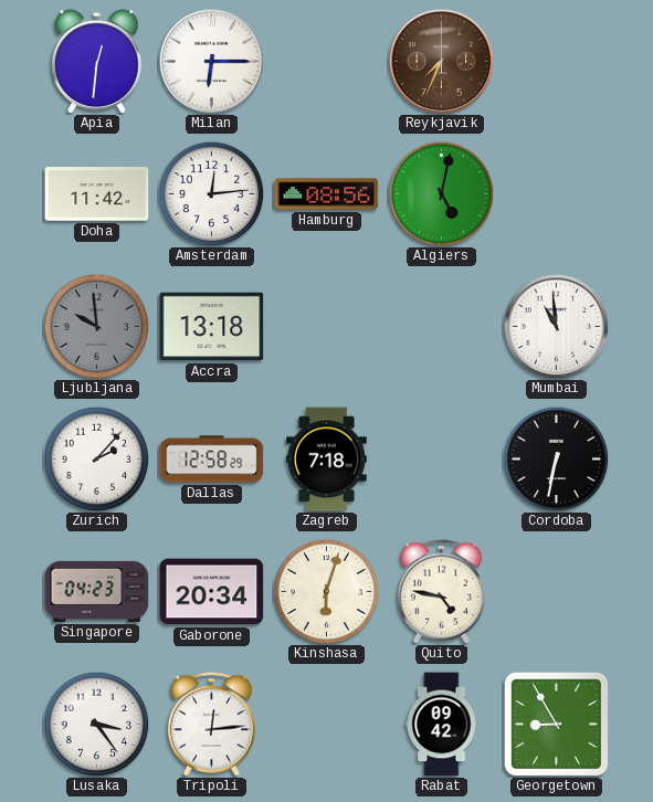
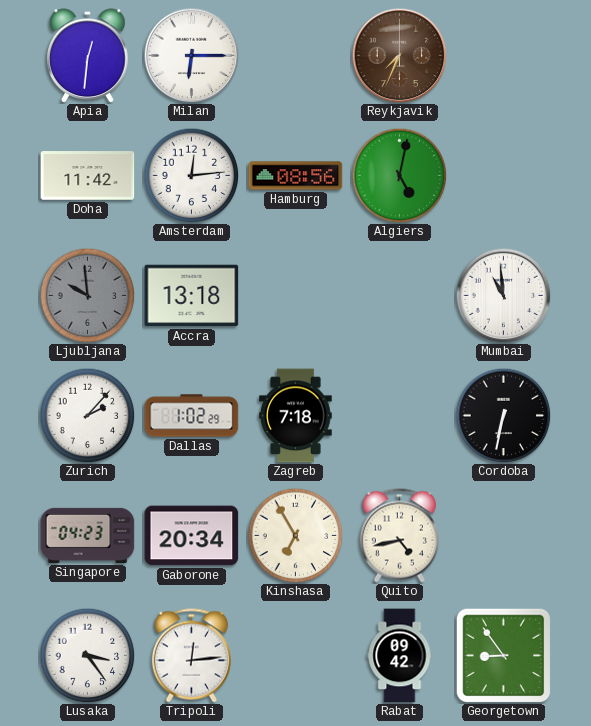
Dallas: 12:58 -> 1:02 (192, 416)
Kinshasa: 6:03 -> 6:55 (295, 535)
Quito: 4:47 -> 4:43 (399, 536)
Georgetown: 8:55 -> 8:54 (503, 655)
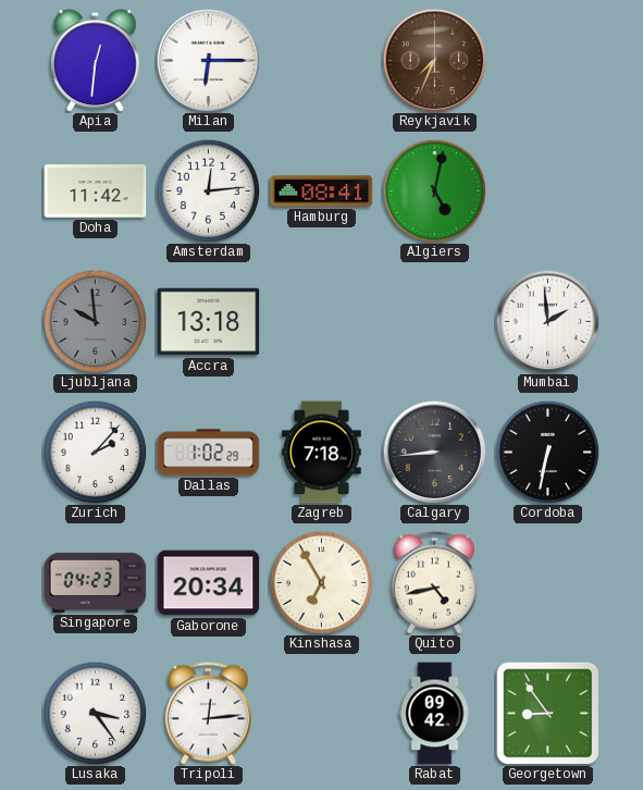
Hamburg: 08:56 -> 08:41 (322, 192)
Mumbai: 10:59 -> 1:59 (547, 321)
Calgary: none -> 8:44 (434, 452)
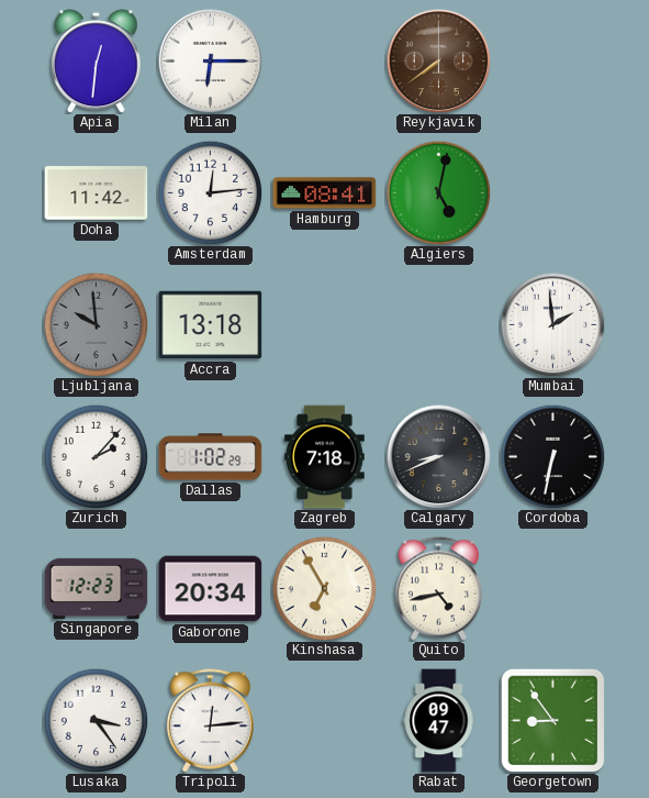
Reykjavik: 7:34 -> 7:39 (438, 60)
Calgary: 8:44 -> 8:41 (438, 456)
Singapore: 04:23 -> 12:23 (97, 588)
Rabat: 09:42 -> 09:47 (439, 721)
